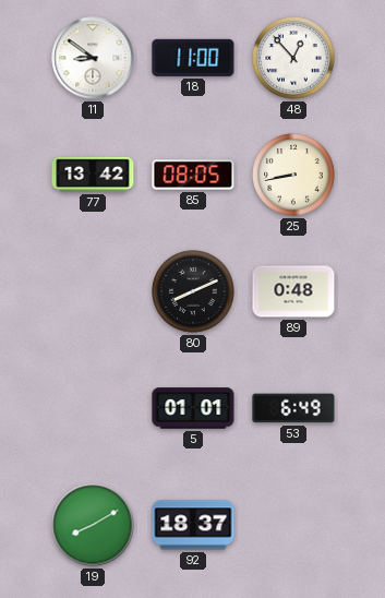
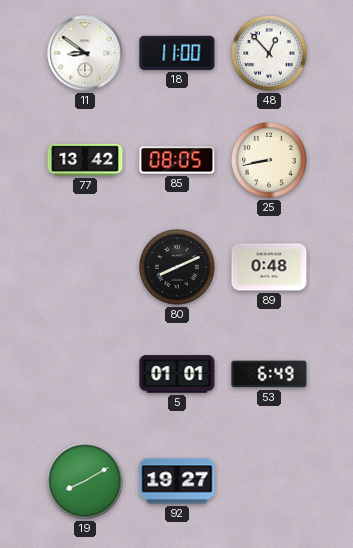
92: 18:37 -> 19:27 (177, 481)
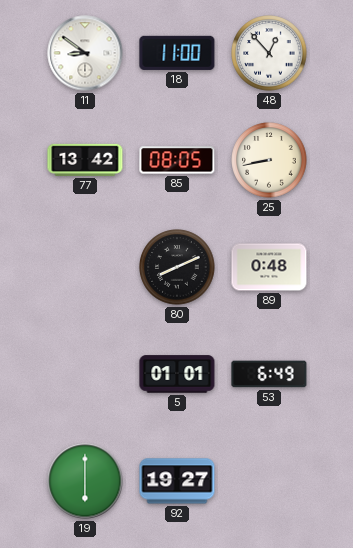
19: 8:10 -> 6:00 (85, 481)
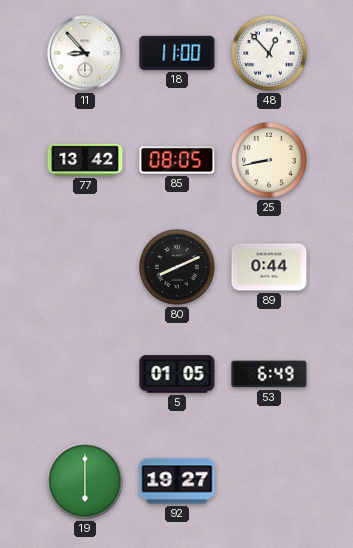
11: 8:51 -> 8:53 (85, 53)
89: 0:48 -> 0:44 (269, 267)
5: 01:01 -> 01:05 (177, 374)
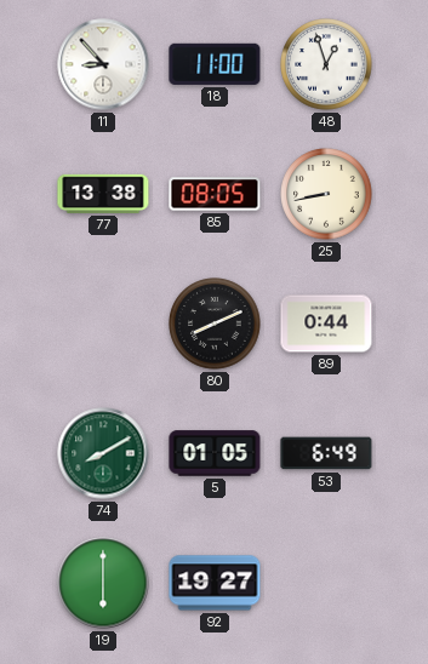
48: 12:53 -> 12:57 (326, 64)
77: 13:42 -> 13:38 (103, 194)
74: none -> 8:10 (103, 453)
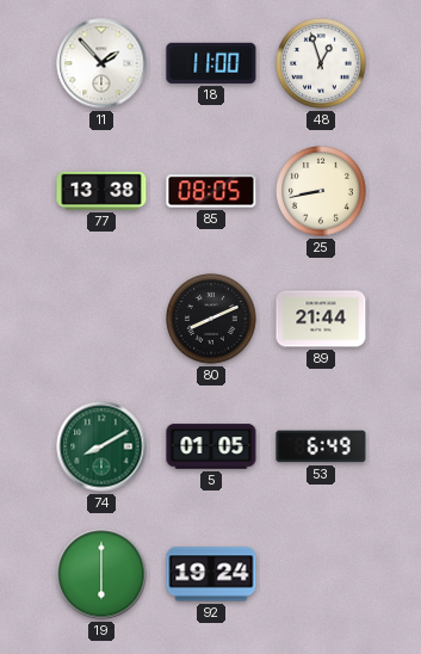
11: 8:53 -> 1:53 (101, 63)
89: 0:44 -> 21:44 (321, 319)
92: 19:27 -> 19:24 (211, 574)
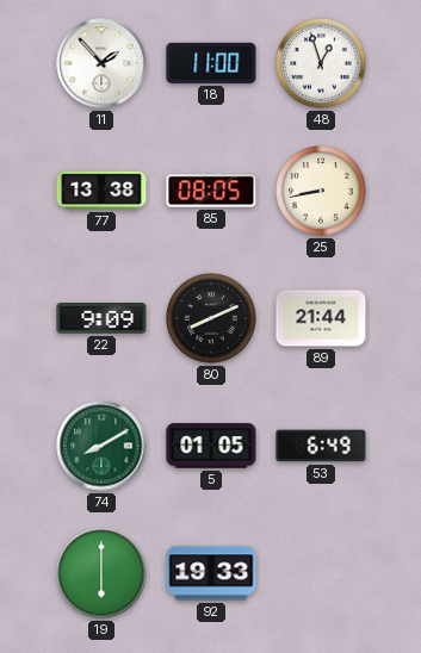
22: none -> 9:09 (101, 318)
92: 19:24 -> 19:33 (211, 573)
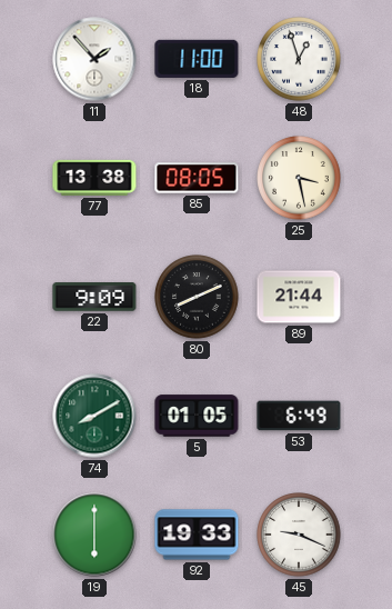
25: 8:43 -> 3:28 (299, 178)
45: none -> 9:19 (299, 535)
